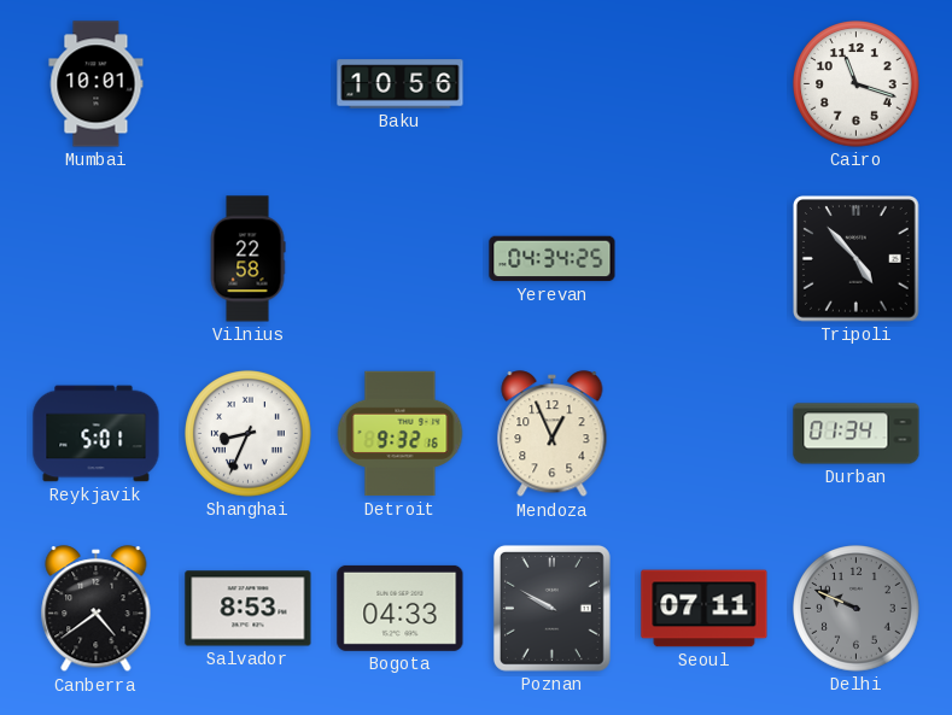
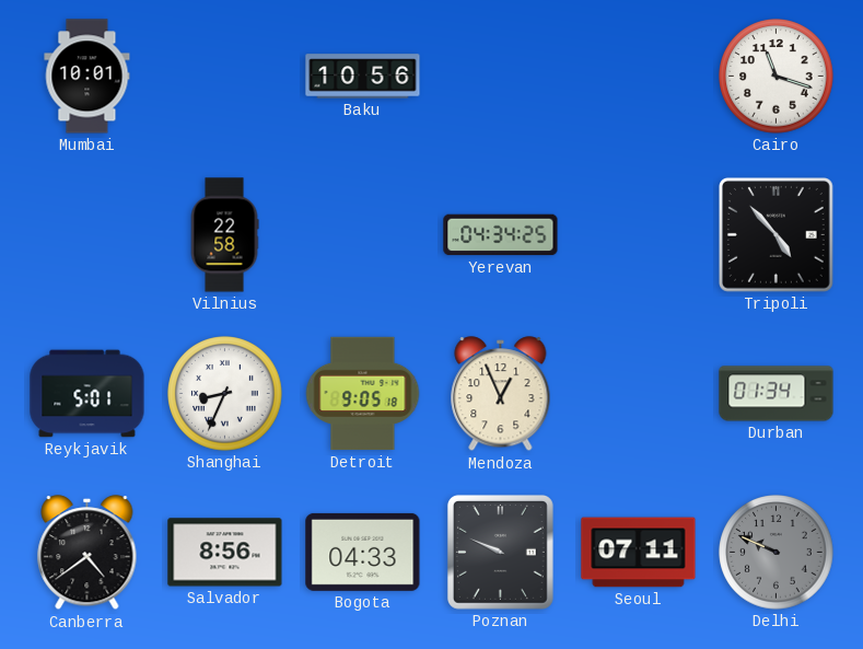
Detroit: 9:32 -> 9:05 (363, 394)
Salvador: 8:53 -> 8:56 (225, 553)
Poznan: 9:50 -> 9:49 (500, 552)
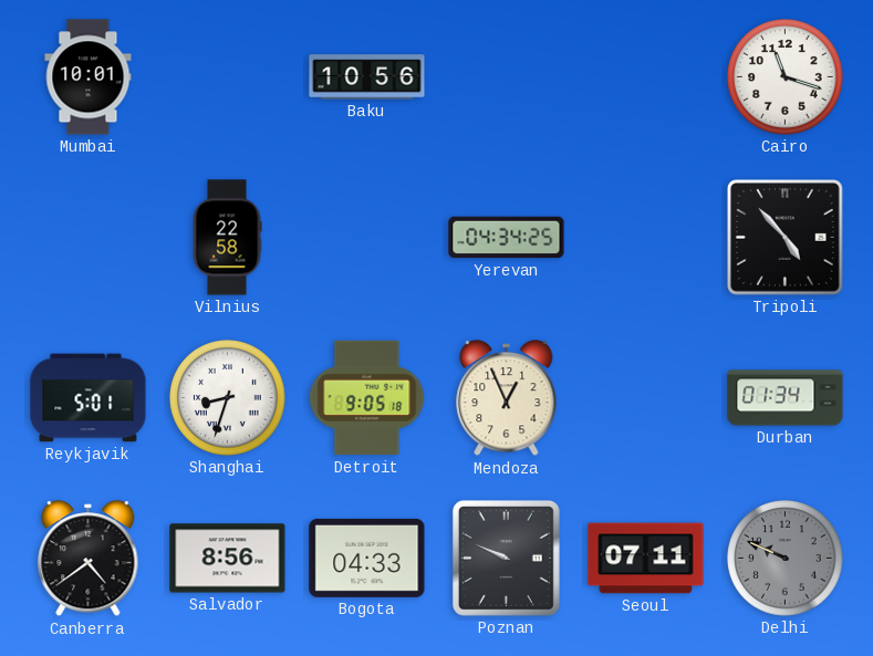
Shanghai: 8:34 -> 8:33 (228, 398)
